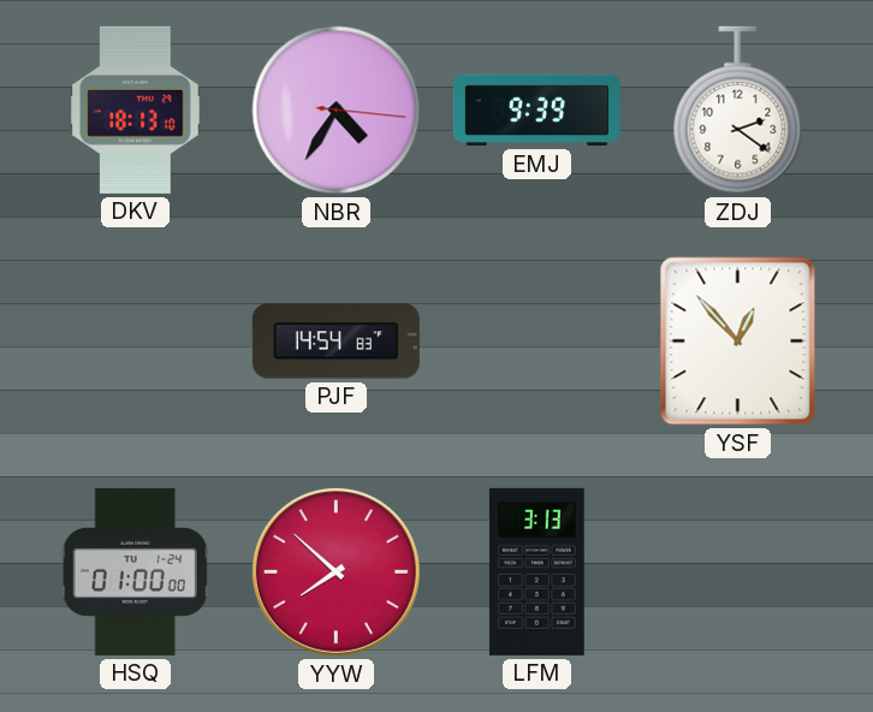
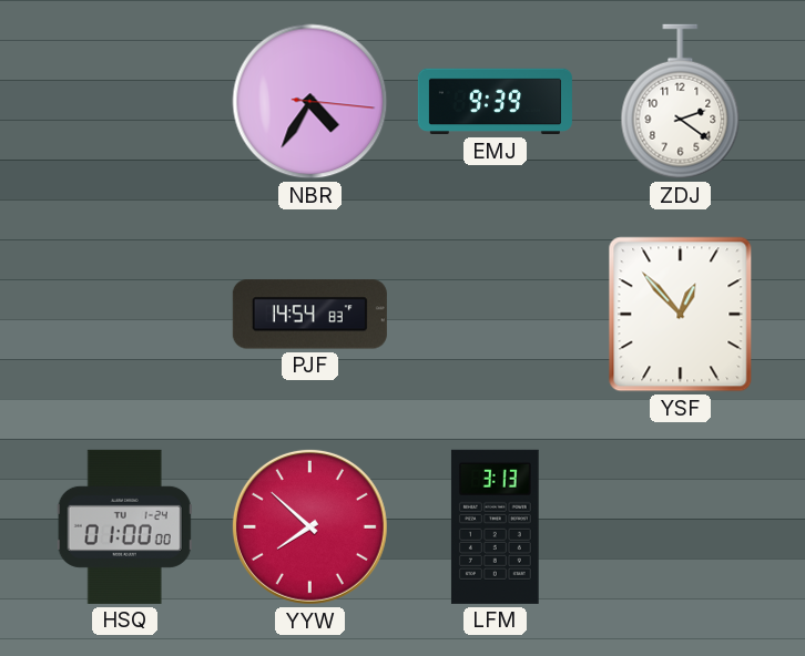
DKV: 18:13 -> none (136, 109)
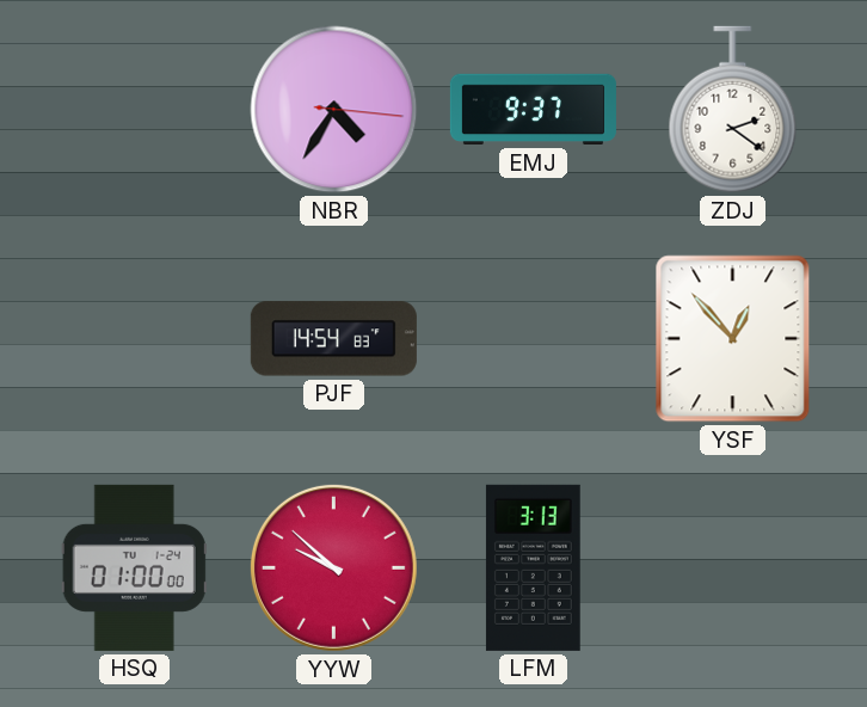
EMJ: 9:39 -> 9:37 (533, 110)
YYW: 7:52 -> 9:52 (333, 567)
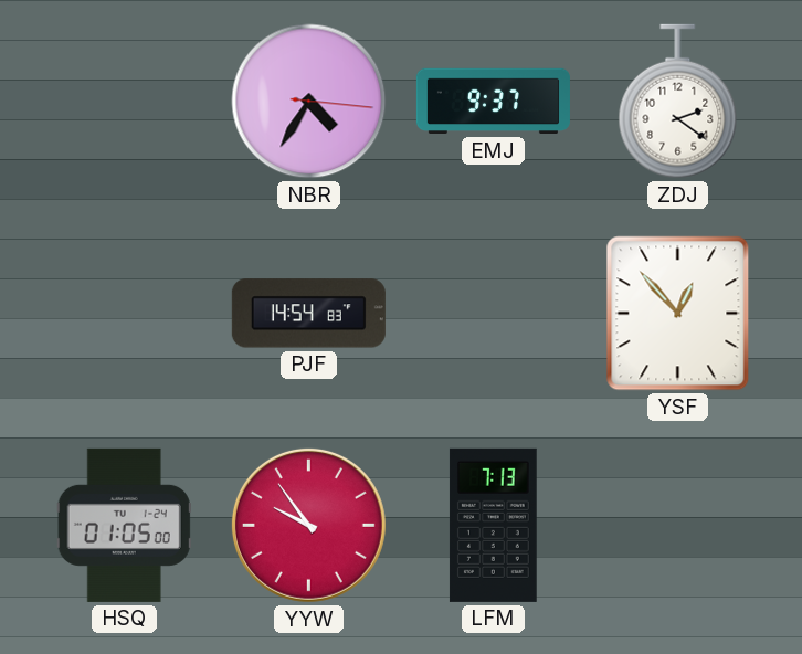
HSQ: 01:00 -> 01:05 (124, 525)
YYW: 9:52 -> 9:54 (308, 525)
LFM: 3:13 -> 7:13 (493, 525)
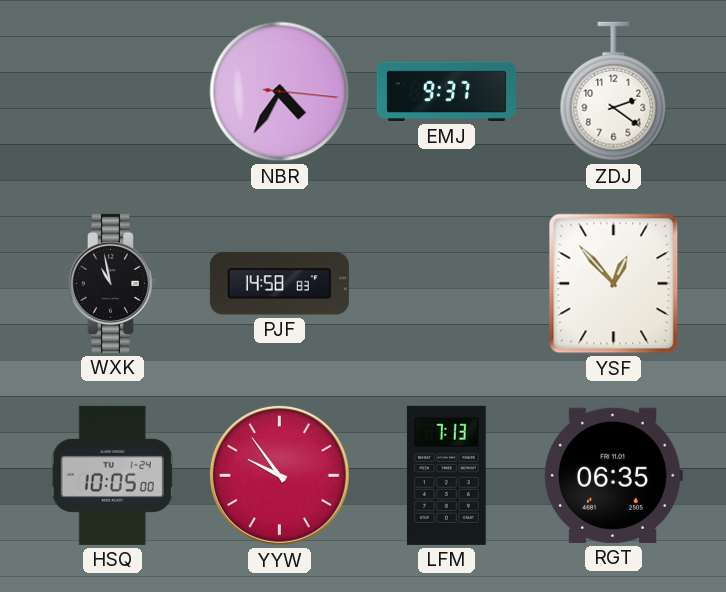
WXK: none -> 10:58 (112, 283)
PJF: 14:54 -> 14:58 (279, 284)
HSQ: 01:05 -> 10:05 (112, 475)
RGT: none -> 06:35 (613, 475)
